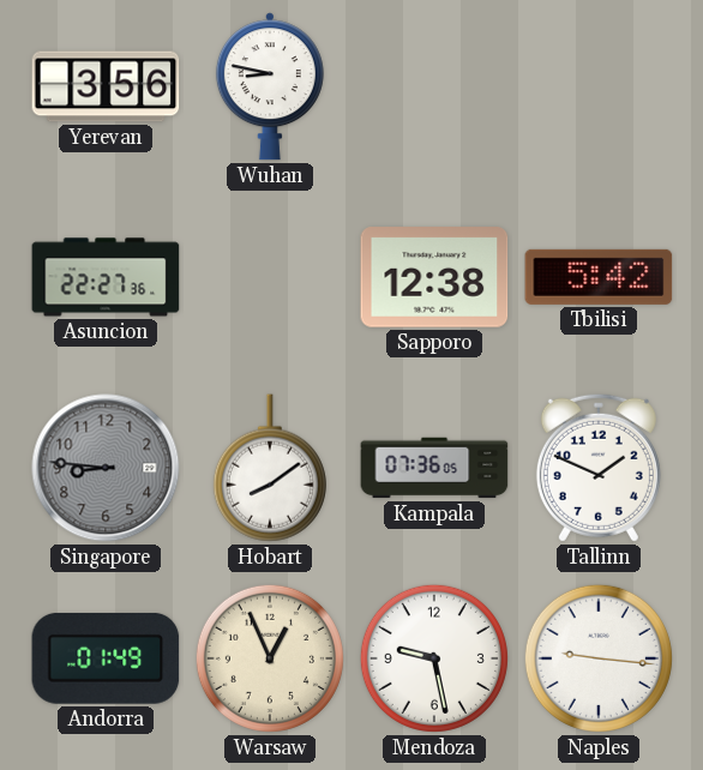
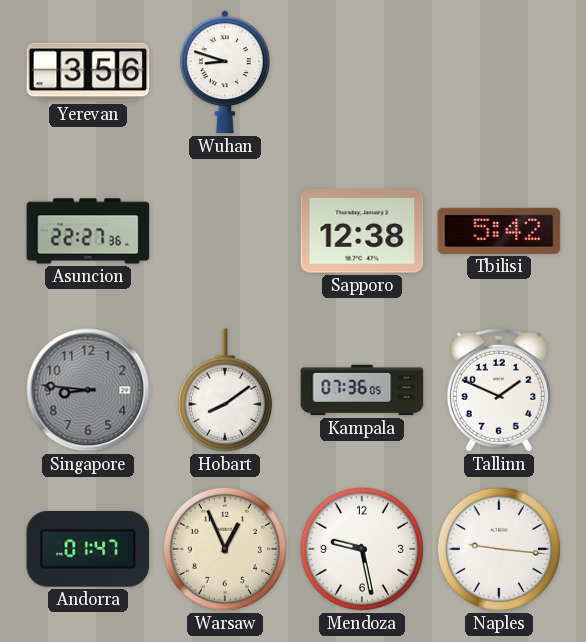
Wuhan: 8:47 -> 8:48 (225, 72)
Andorra: 01:49 -> 01:47 (88, 549)
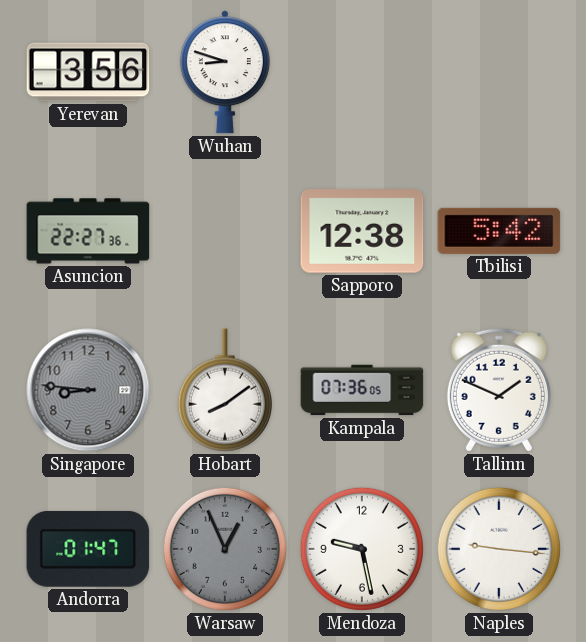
Warsaw dial: cream -> grey (225, 549)
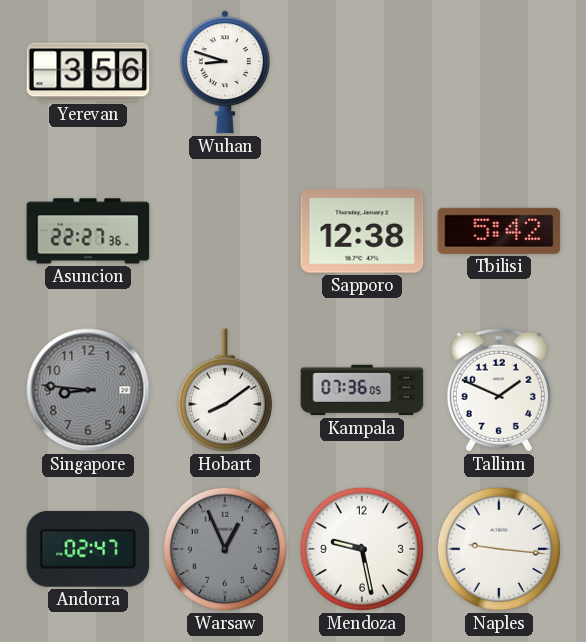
Andorra: 01:47 -> 02:47 (88, 549)
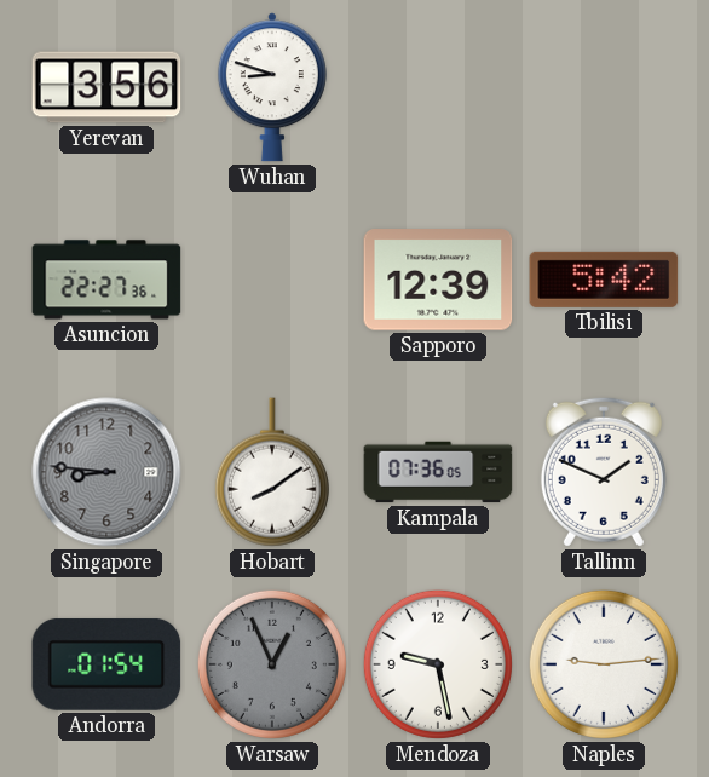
Sapporo: 12:38 -> 12:39 (438, 280)
Andorra: 02:47 -> 01:54 (106, 664)
Naples: 9:16 -> 9:14 (604, 664)
